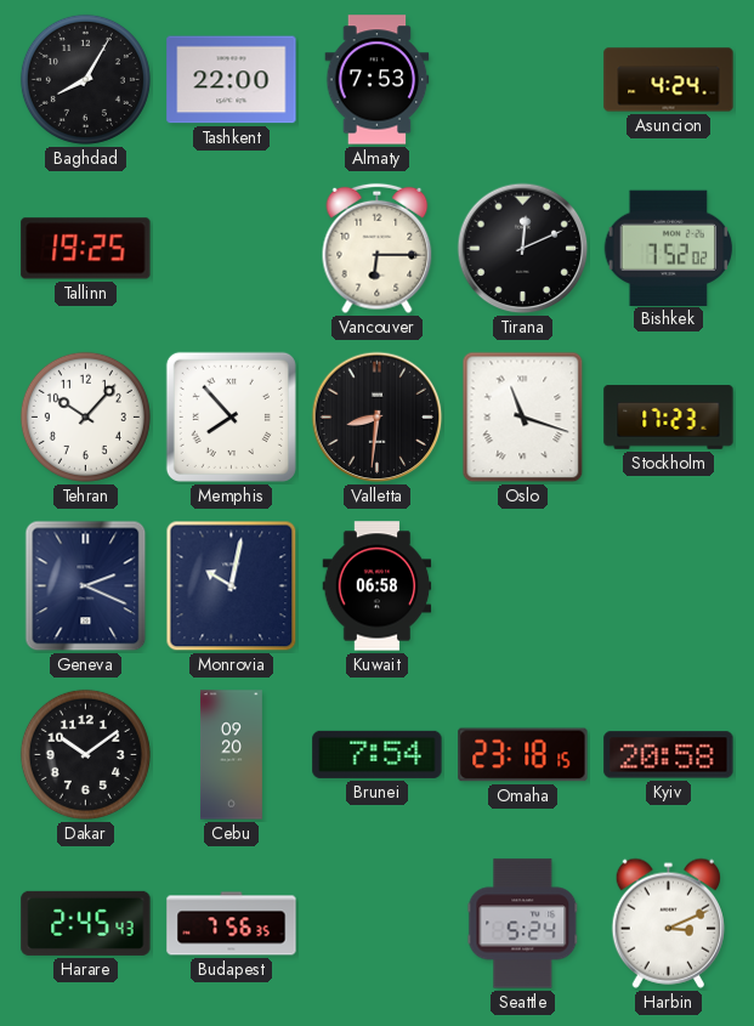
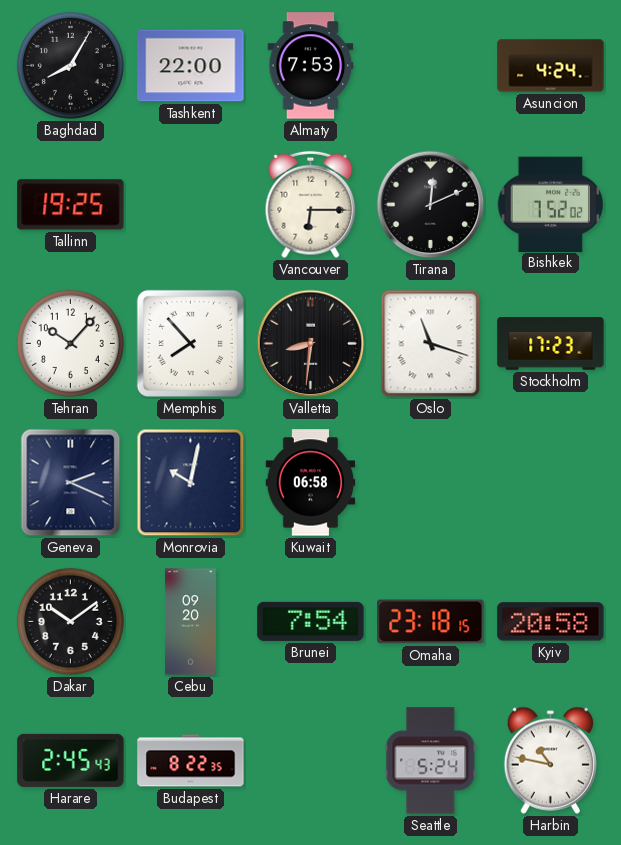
Budapest: 7:56 -> 8:22 (191, 761)
Harbin: 3:11 -> 10:47 (550, 760)
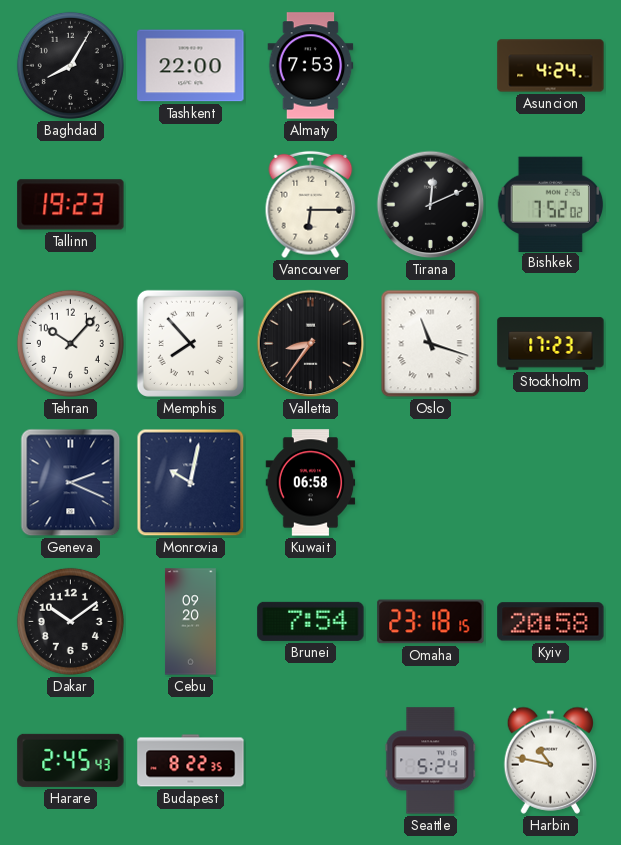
Tallinn: 19:25 -> 19:23 (71, 205)
Valletta: 8:31 -> 8:36 (311, 344)
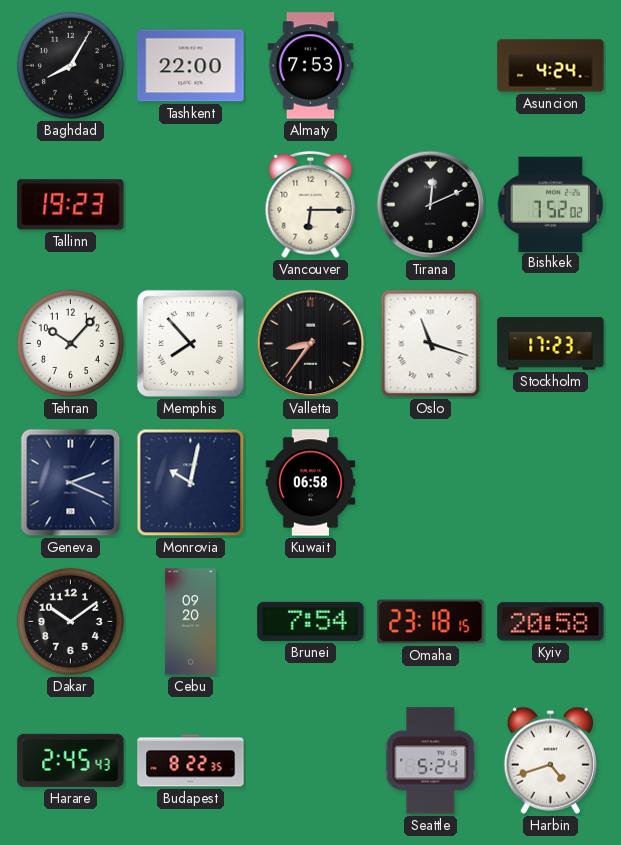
Harbin: 10:47 -> 4:42 (550, 760)
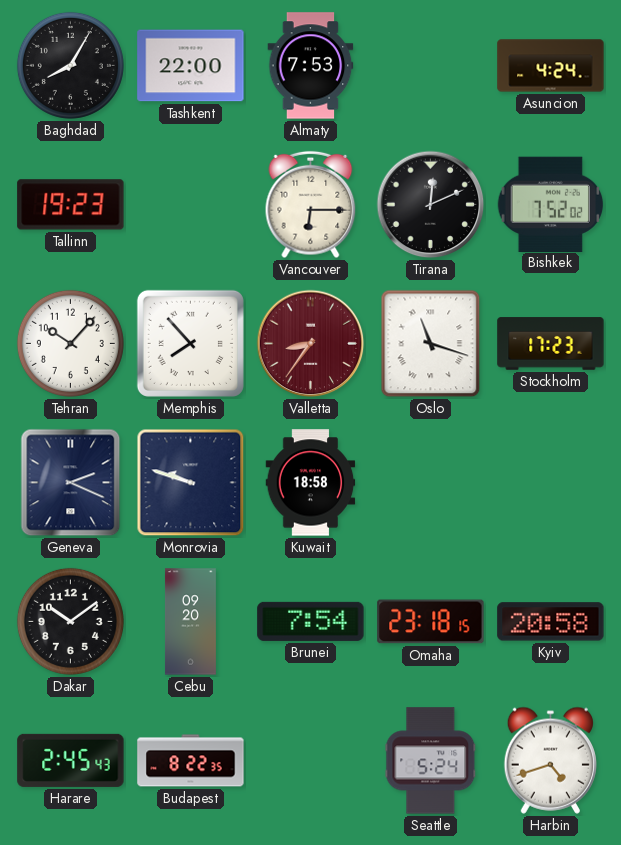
Valletta dial: black -> burgundy (311, 344)
Monrovia: 10:02 -> 9:48 (191, 483)
Kuwait: 06:58 -> 18:58 (311, 483)
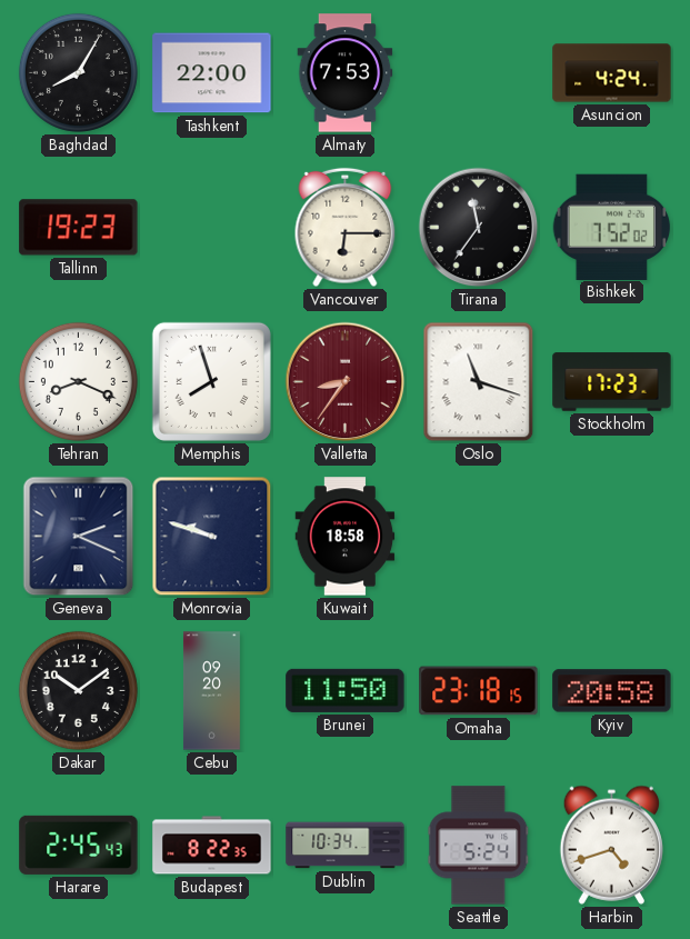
Tirana: 12:11 -> 11:36 (479, 228)
Tehran: 10:07 -> 8:19 (78, 381)
Memphis: 7:53 -> 7:57 (211, 381)
Brunei: 7:54 -> 11:50 (346, 690)
Dublin: none -> 10:34 (346, 846)
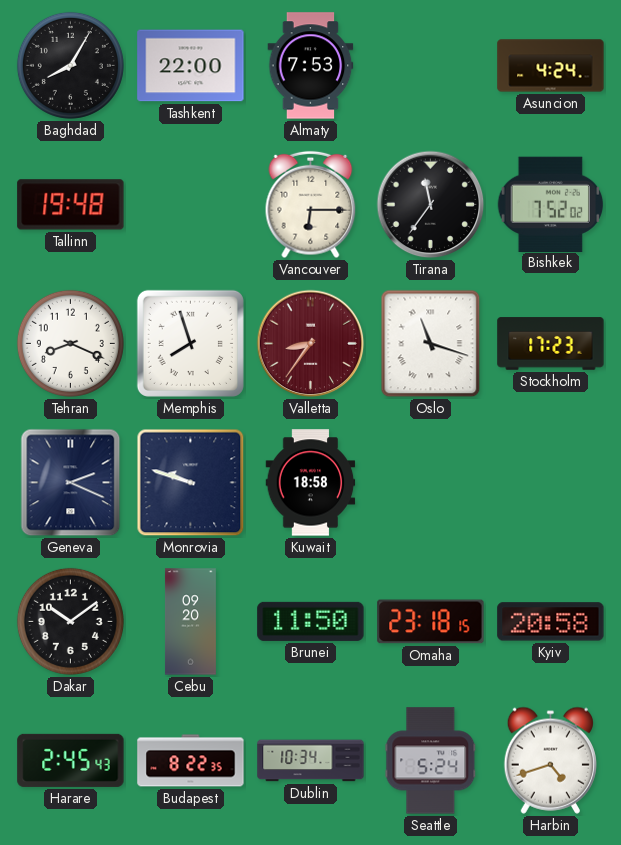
Tallinn: 19:23 -> 19:48 (71, 205)
